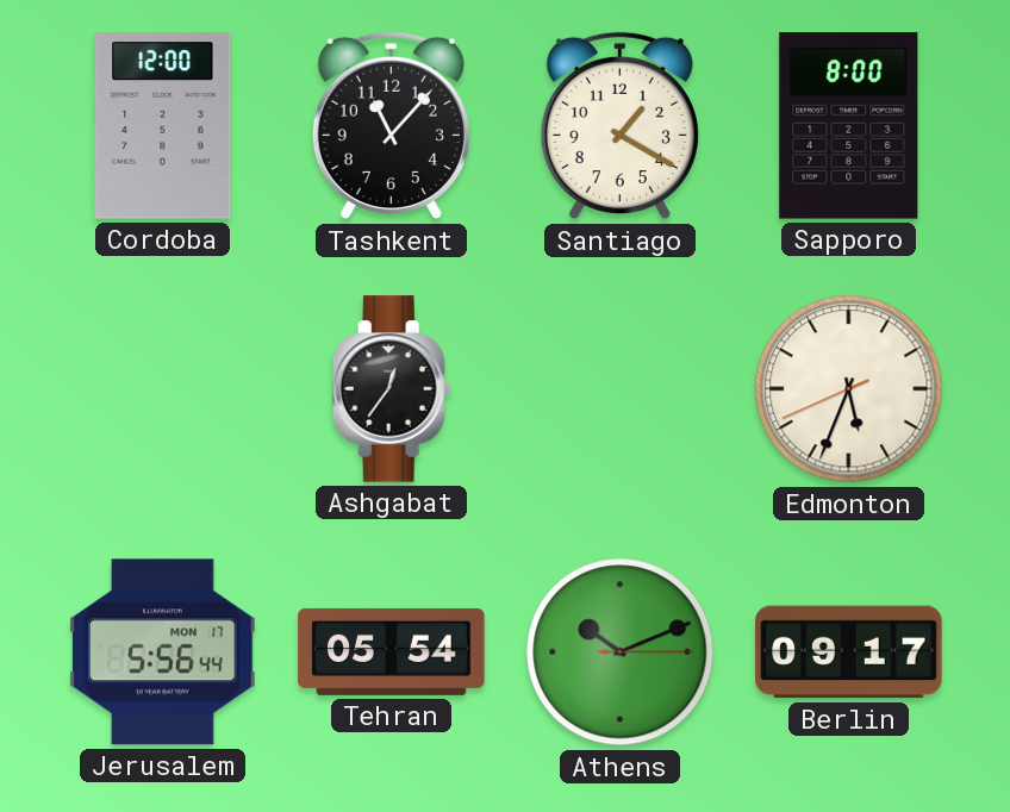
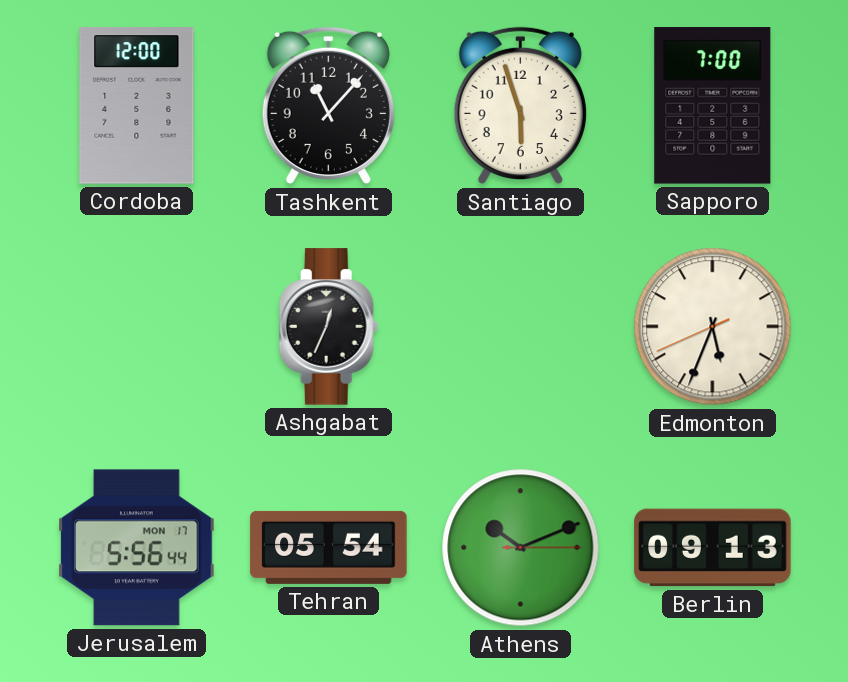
Santiago: 1:20 -> 5:57 (520, 106)
Sapporo: 8:00 -> 7:00 (713, 106)
Ashgabat: 12:36 -> 12:34 (329, 327)
Berlin: 09:17 -> 09:13 (713, 548)
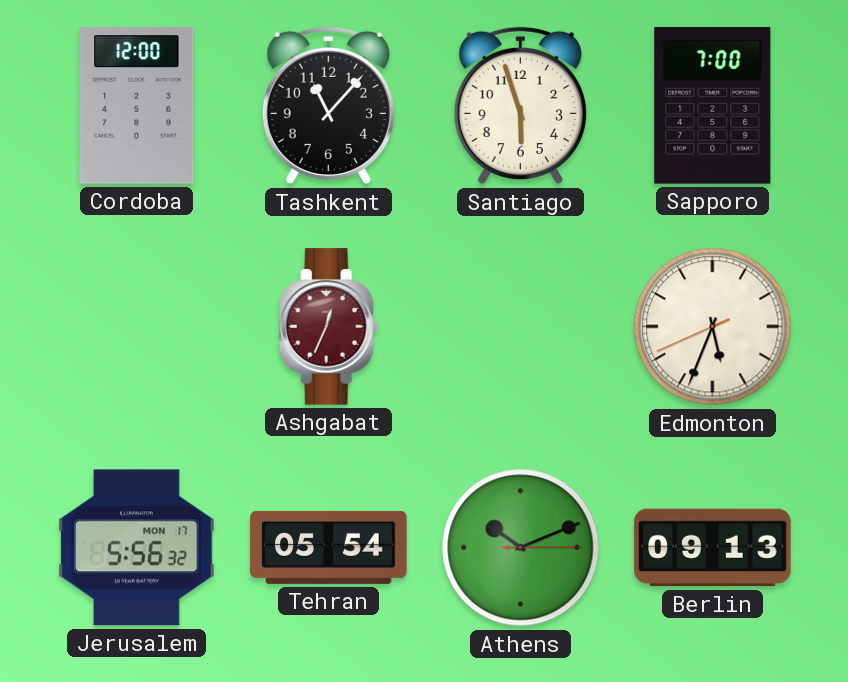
Ashgabat dial: black -> burgundy (329, 327)
Jerusalem: 5:56:44 -> 5:56:32 (137, 548)
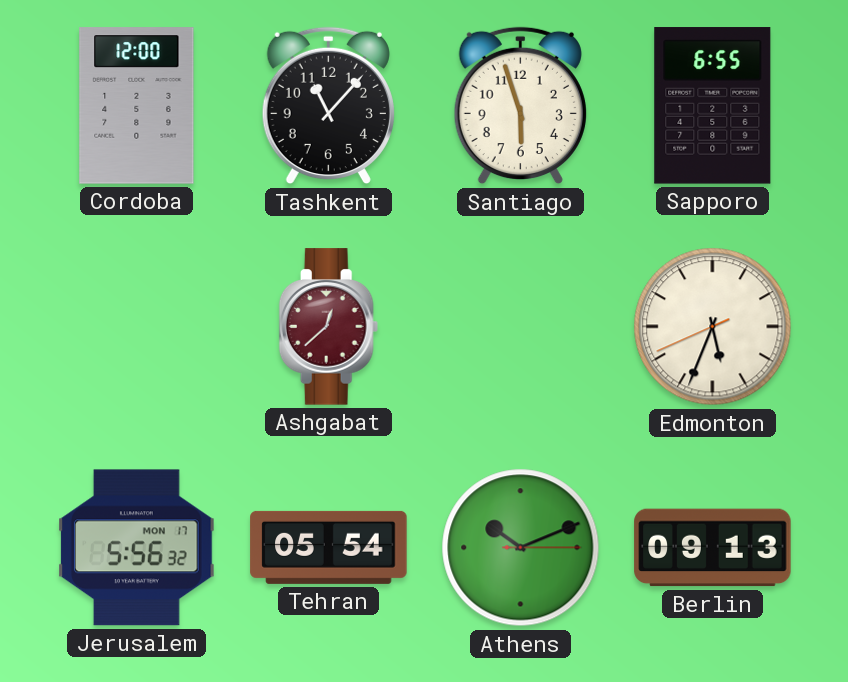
Sapporo: 7:00 -> 6:55 (713, 106)
Ashgabat: 12:34 -> 12:38 (329, 327)
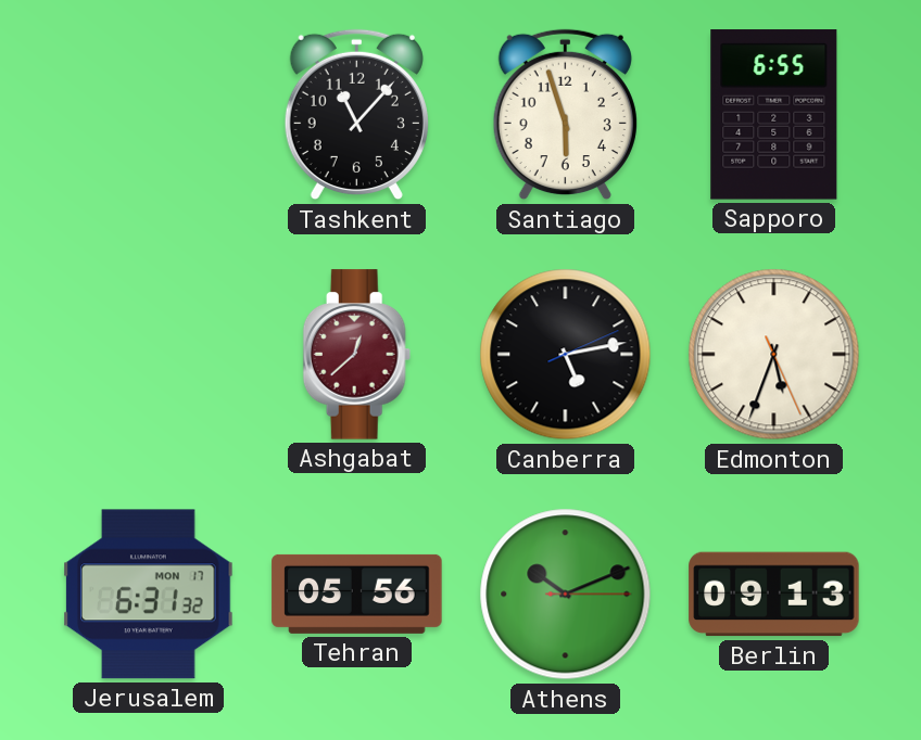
Cordoba: 12:00 -> none (137, 106)
Canberra: none -> 5:13 (566, 355)
Edmonton: 5:33:41 -> 5:33:26 (774, 355)
Jerusalem: 5:56 -> 6:31 (149, 595)
Tehran: 05:54 -> 05:56 (357, 594)
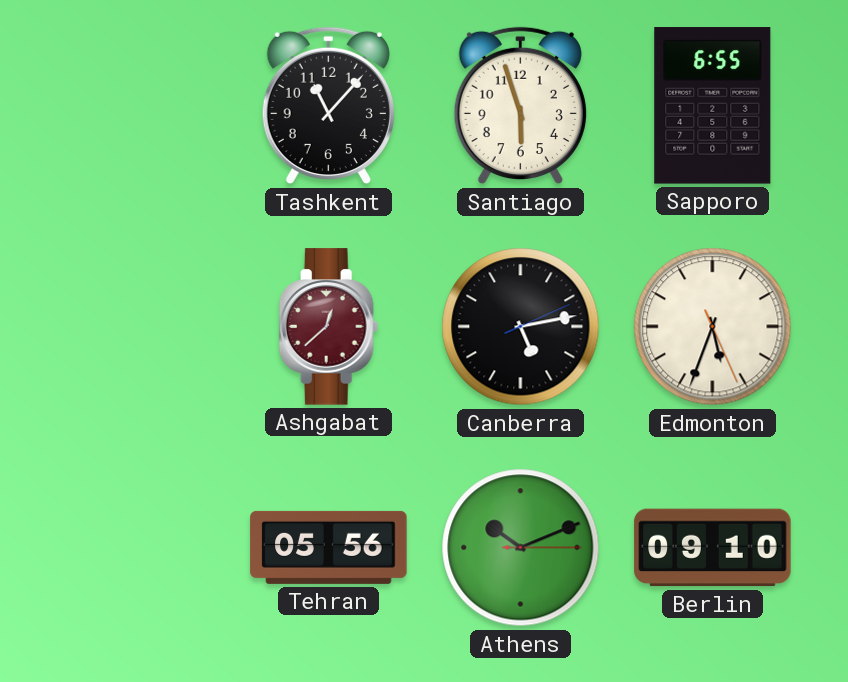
Jerusalem: 6:31 -> none (149, 595)
Berlin: 09:13 -> 09:10 (713, 548)
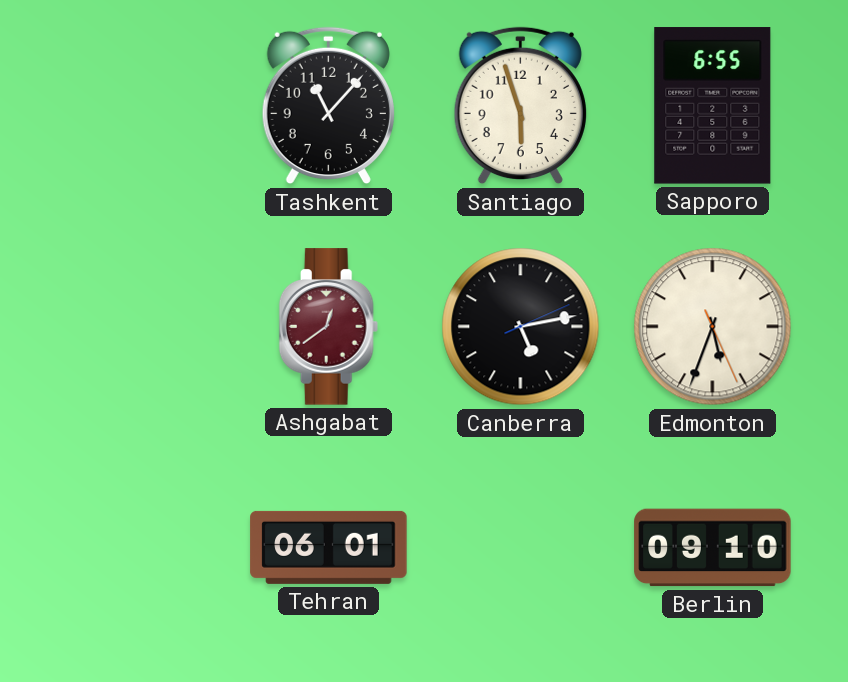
Ashgabat: 12:38 -> 12:39 (329, 327)
Tehran: 05:56 -> 06:01 (329, 547)
Athens: 10:11 -> none (521, 548)
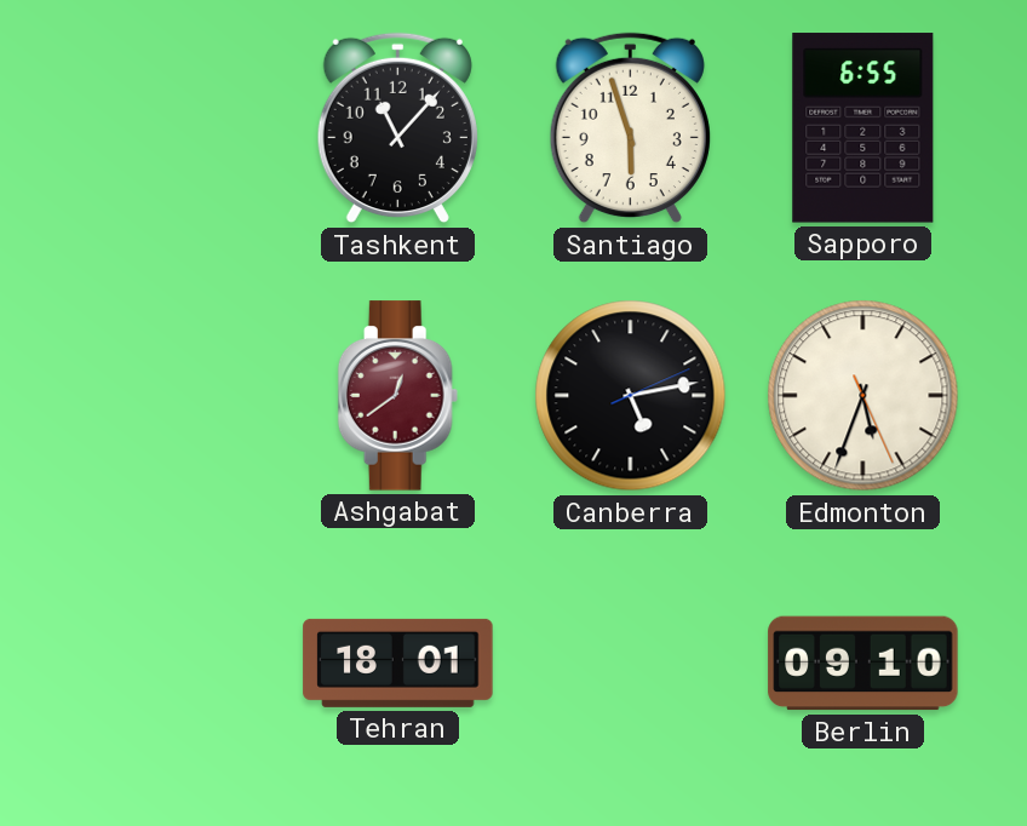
Tehran: 06:01 -> 18:01 (398, 662)
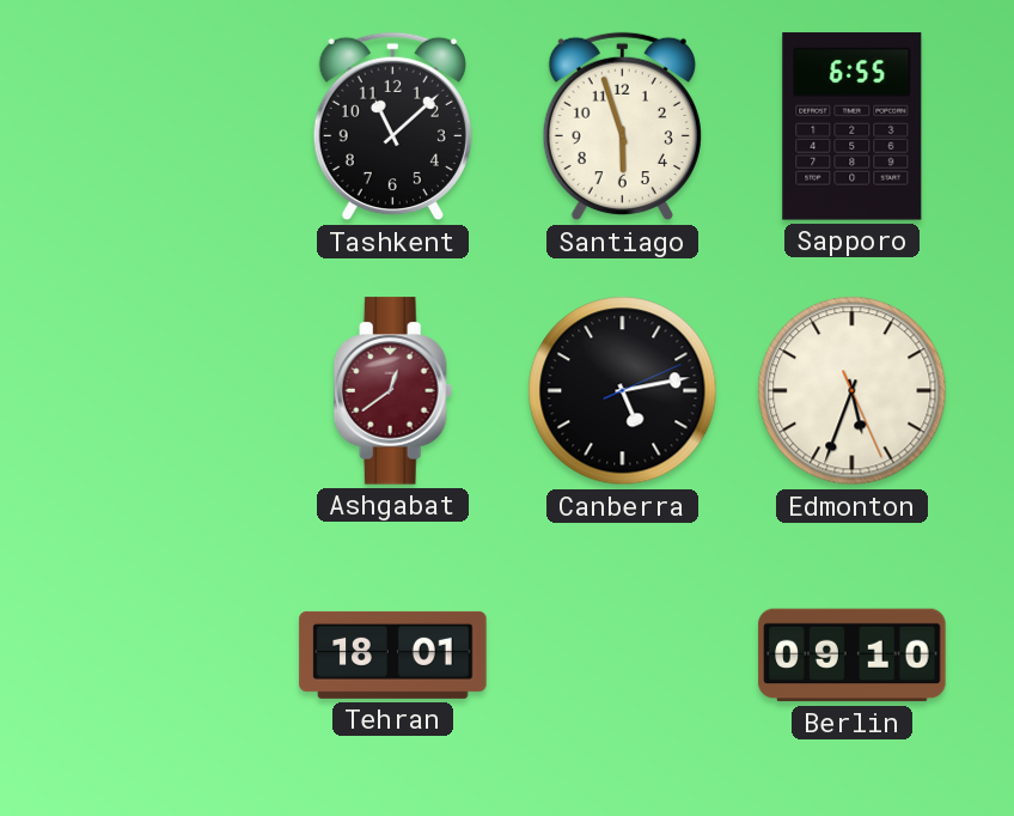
Tashkent: 11:07 -> 11:08 (392, 127)
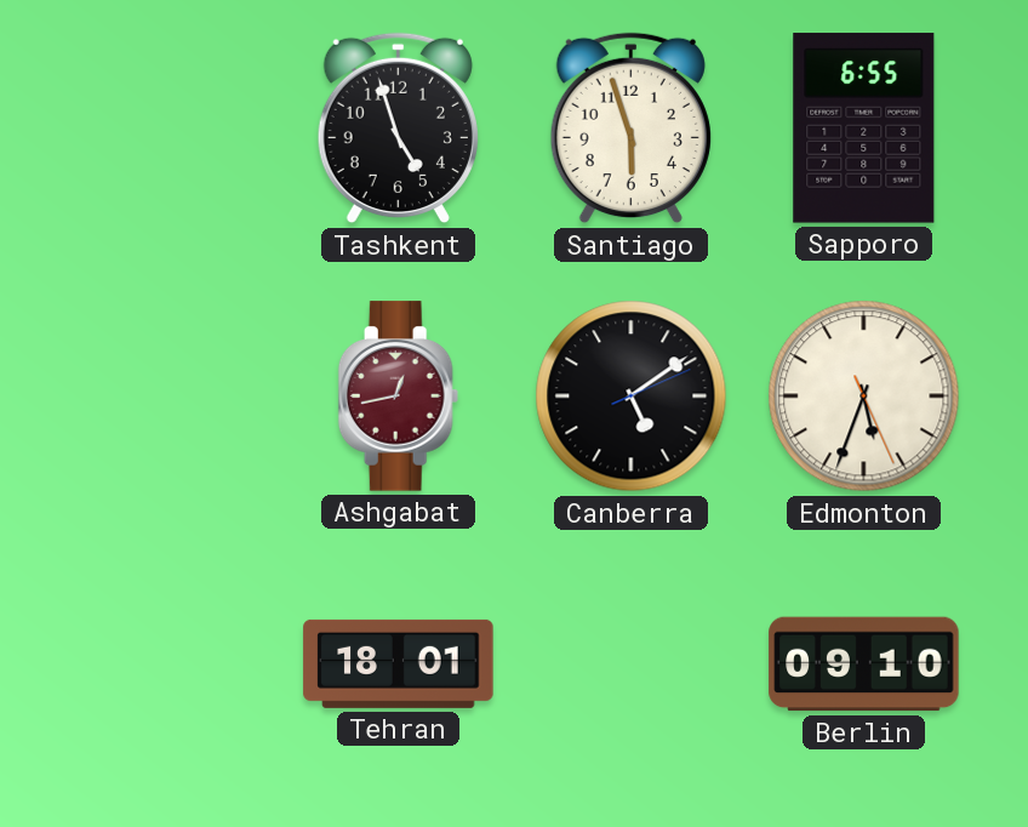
Tashkent: 11:08 -> 4:57 (398, 129)
Ashgabat: 12:39 -> 12:43 (399, 397)
Canberra: 5:13 -> 5:09 (632, 397)
